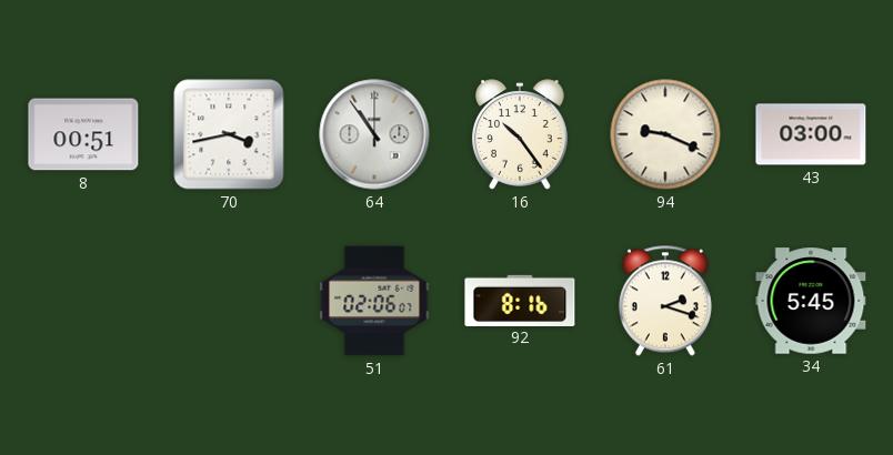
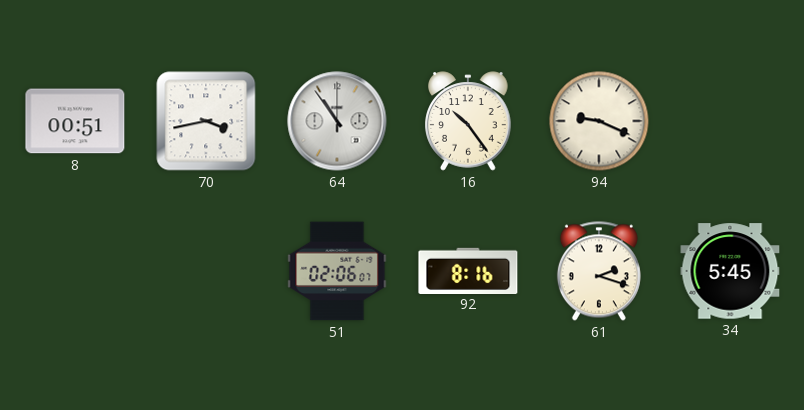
43: 03:00 -> none (811, 134)
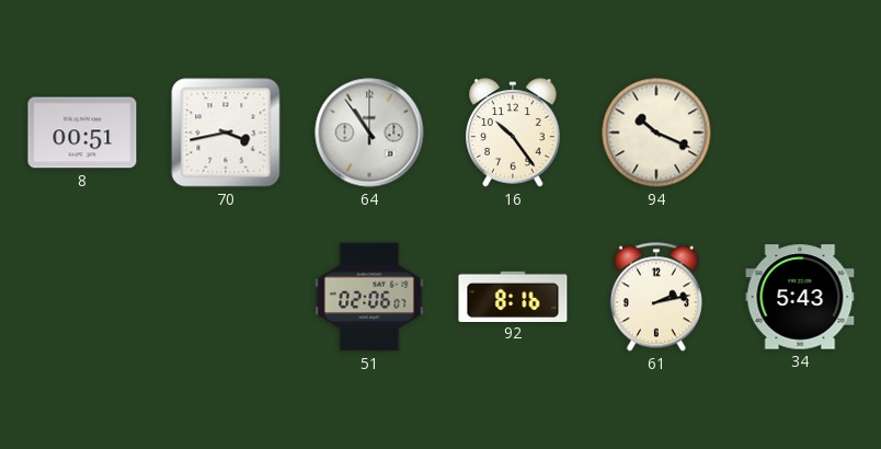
94: 9:19 -> 10:19 (656, 133)
61: 2:18 -> 2:13 (656, 297)
34: 5:45 -> 5:43 (800, 297)
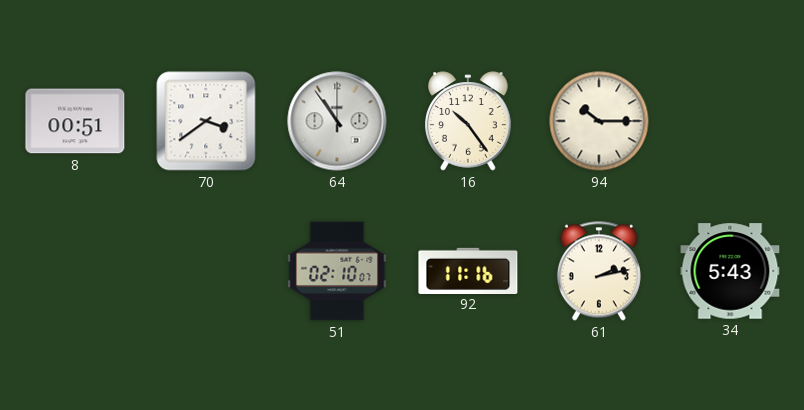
70: 3:43 -> 3:39 (206, 121)
94: 10:19 -> 10:15 (599, 121)
51: 02:06 -> 02:10 (337, 271)
92: 8:16 -> 11:16 (468, 270)
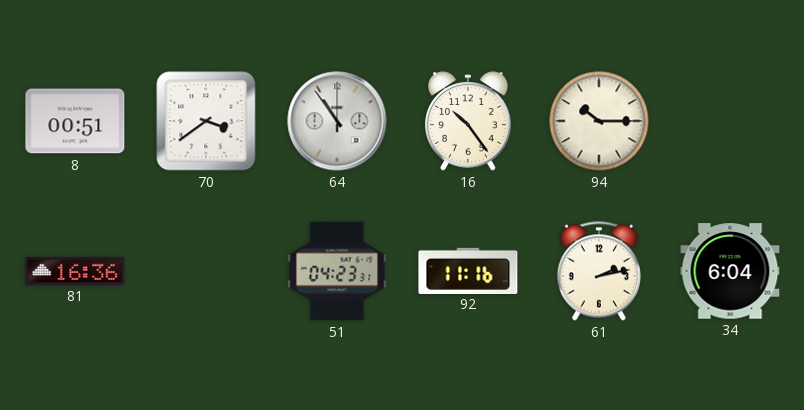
81: none -> 16:36 (75, 271)
51: 02:10 -> 04:23 (337, 271)
34: 5:43 -> 6:04 (730, 271)
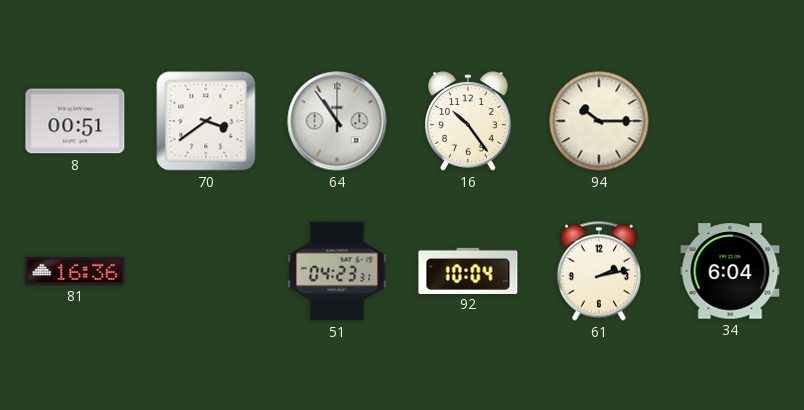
92: 11:16 -> 10:04 (468, 270)
